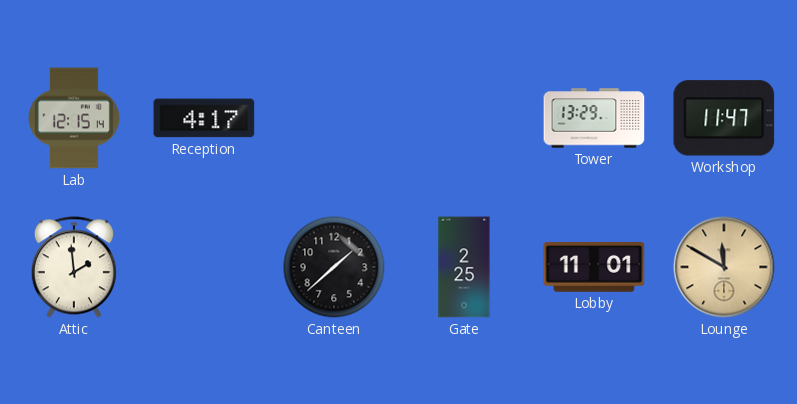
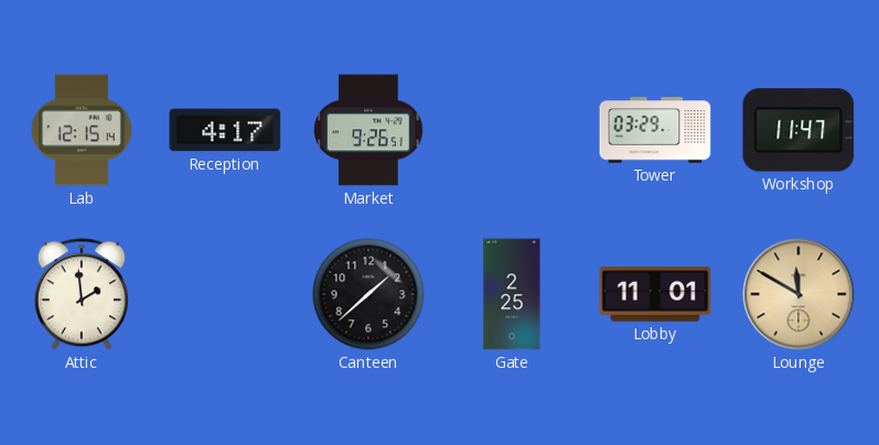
Market: none -> 9:26 (368, 130)
Tower: 13:29 -> 03:29 (655, 130)
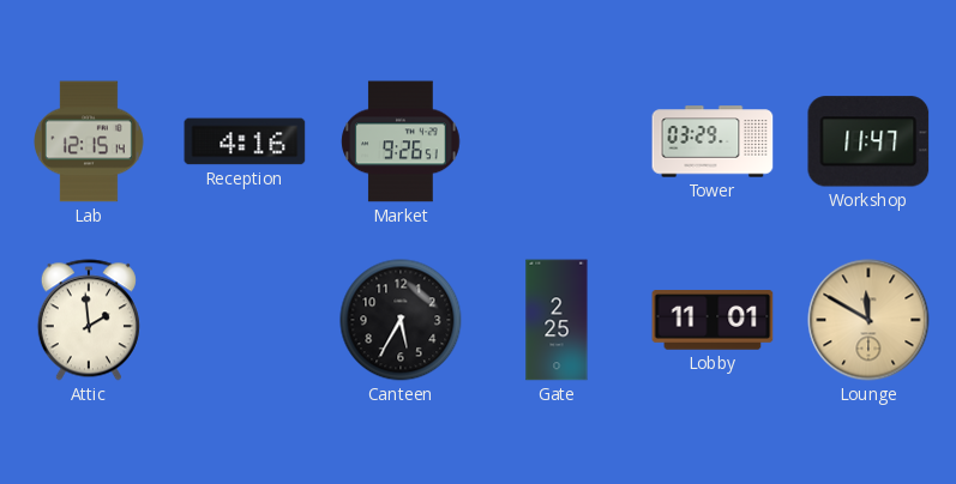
Reception: 4:17 -> 4:16 (245, 141)
Canteen: 1:38 -> 5:35 (401, 320)
